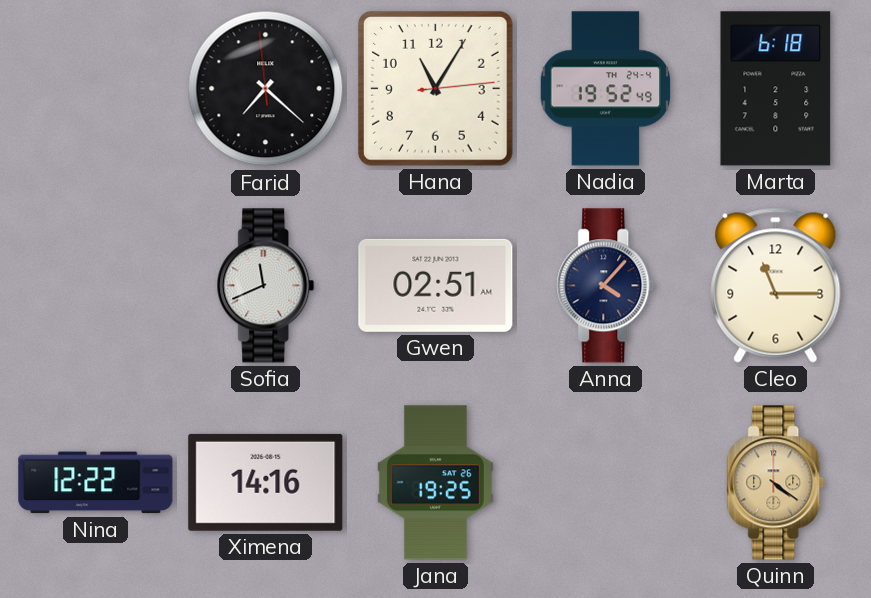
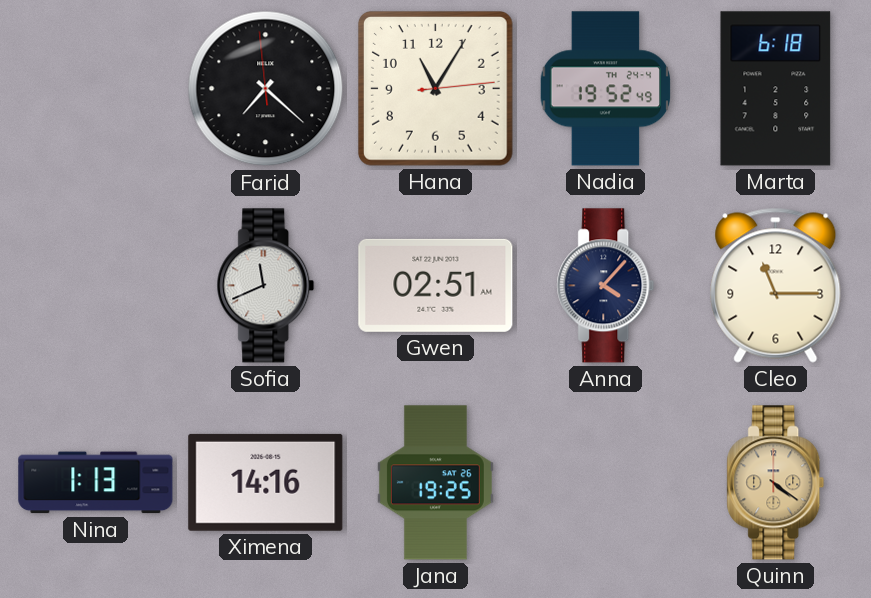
Nina: 12:22 -> 1:13 (96, 483)
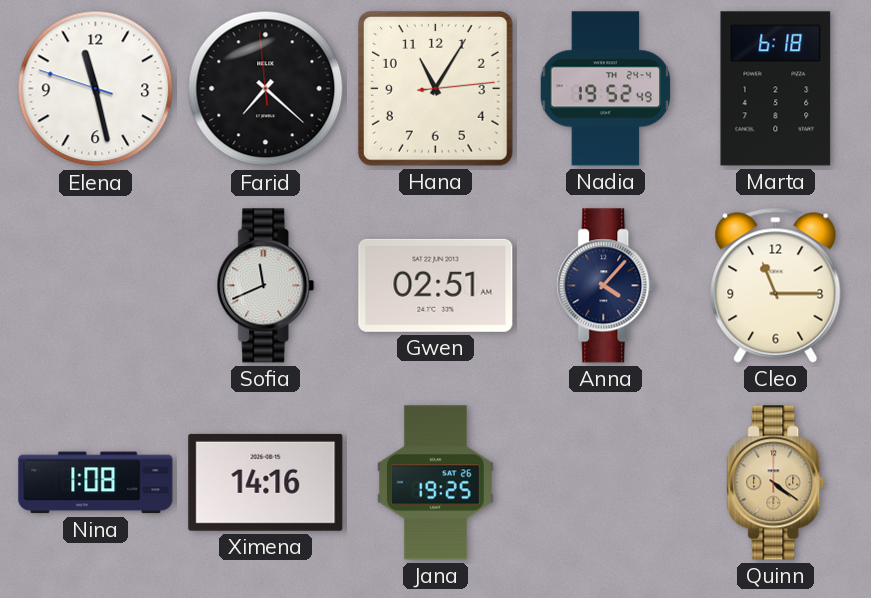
Elena: none -> 11:27 (96, 89)
Nina: 1:13 -> 1:08 (96, 483)
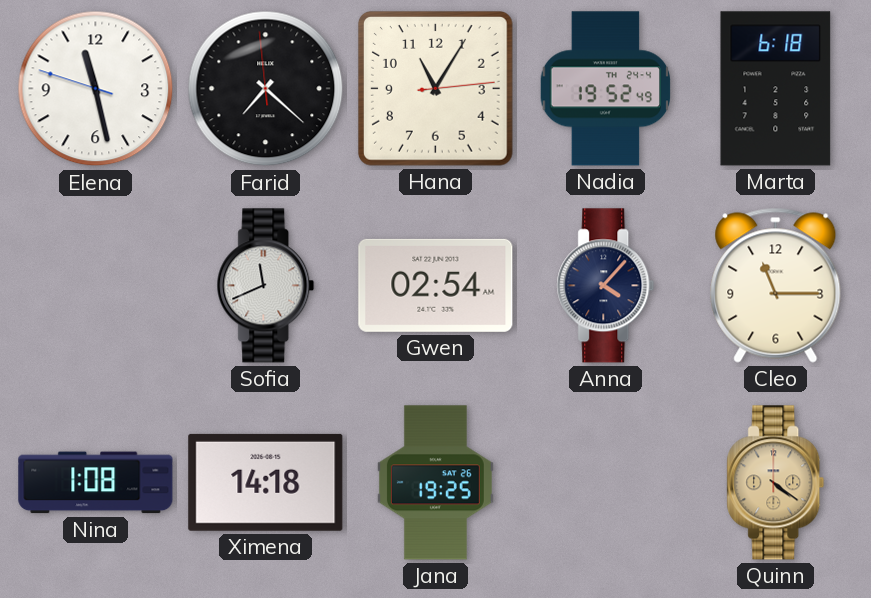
Gwen: 02:51 -> 02:54 (436, 285)
Ximena: 14:16 -> 14:18 (266, 482)
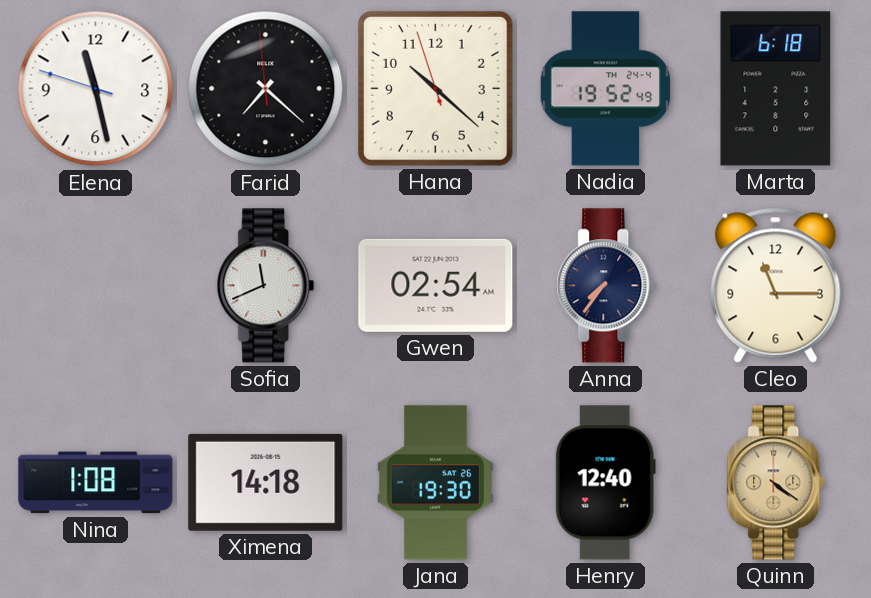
Hana: 11:05 -> 10:21 (435, 88)
Anna: 4:07 -> 7:36 (606, 286)
Jana: 19:25 -> 19:30 (435, 483)
Henry: none -> 12:40 (605, 483)
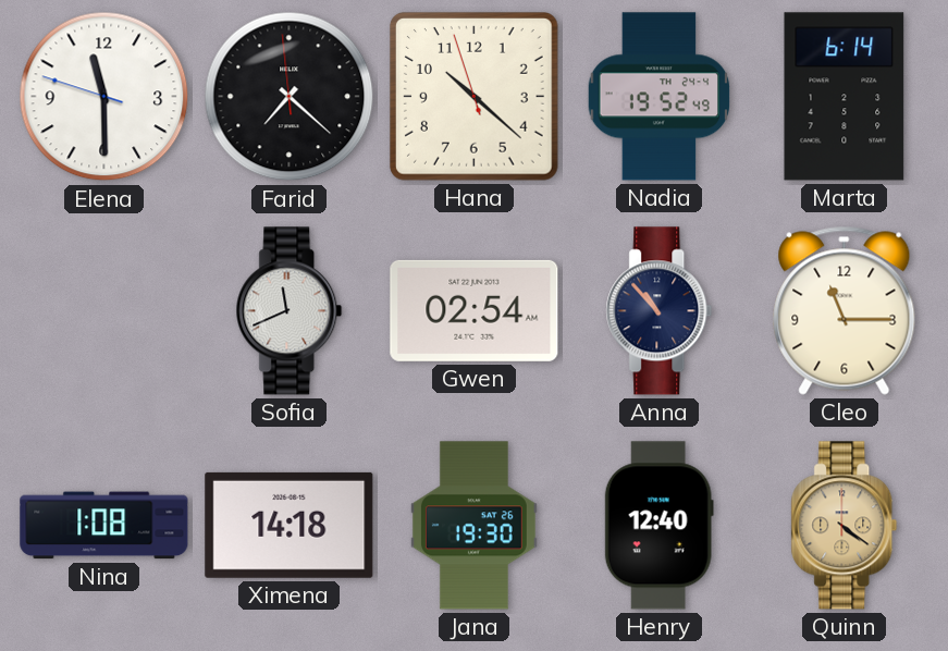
Elena: 11:27 -> 11:29 (104, 97)
Marta: 6:18 -> 6:14 (845, 97)
Anna: 7:36 -> 10:53 (660, 311)
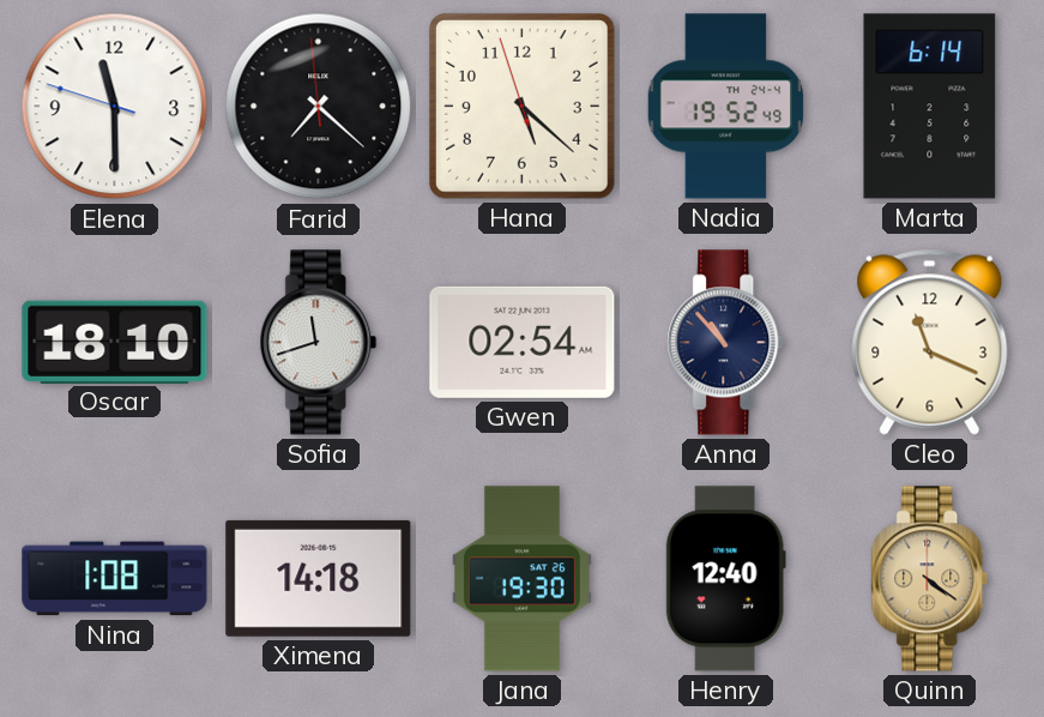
Hana: 10:21 -> 5:21 (521, 106)
Oscar: none -> 18:10 (115, 342)
Sofia: 11:41 -> 11:42 (319, 343)
Cleo: 11:15 -> 11:19 (930, 342)
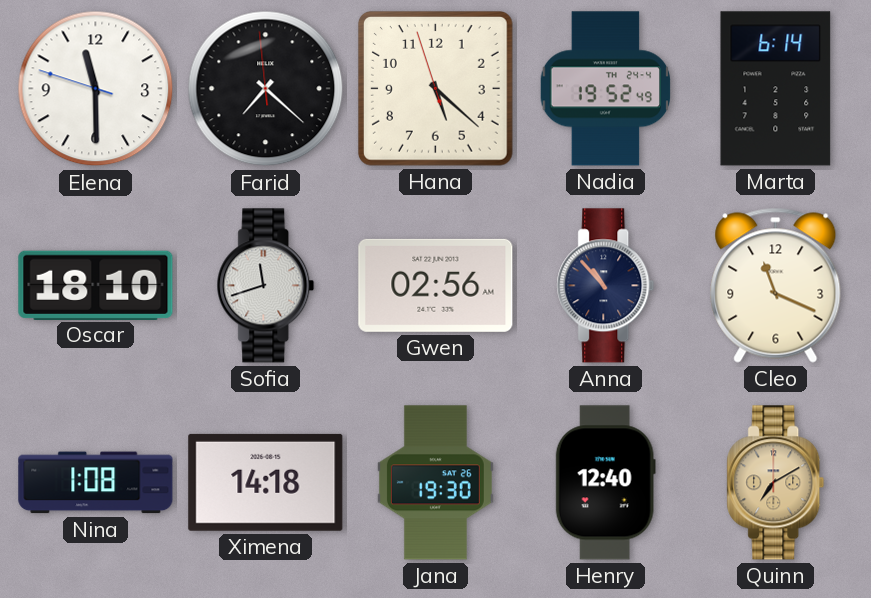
Gwen: 02:54 -> 02:56 (436, 285)
Quinn: 4:21 -> 7:10 (776, 483)
